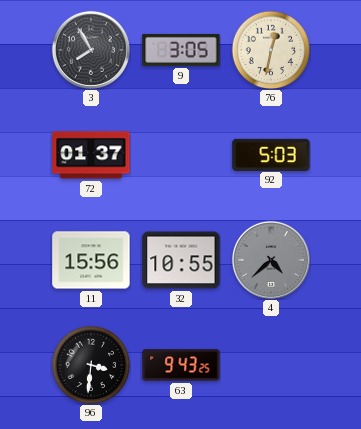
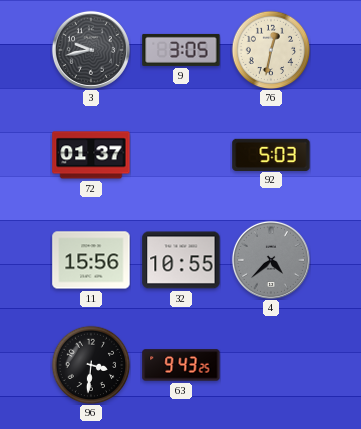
3: 7:55 -> 9:43 (91, 50)
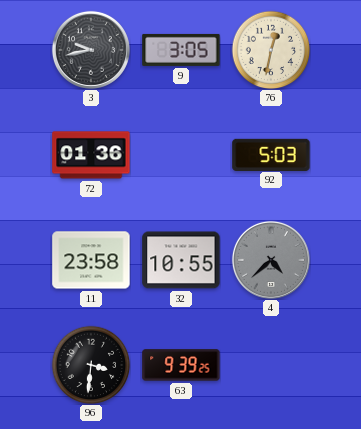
72: 01:37 -> 01:36 (91, 155)
11: 15:56 -> 23:58 (91, 260)
63: 9:43 -> 9:39 (181, 365)
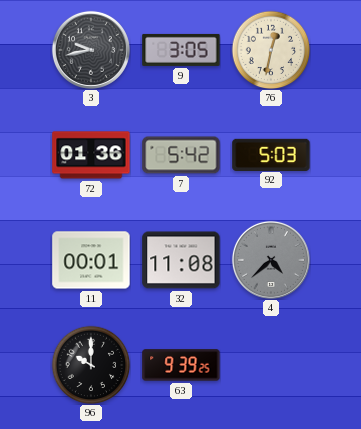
7: none -> 5:42 (181, 155)
11: 23:58 -> 00:01 (91, 260)
32: 10:55 -> 11:08 (181, 260)
96: 3:31 -> 10:00 (91, 365)
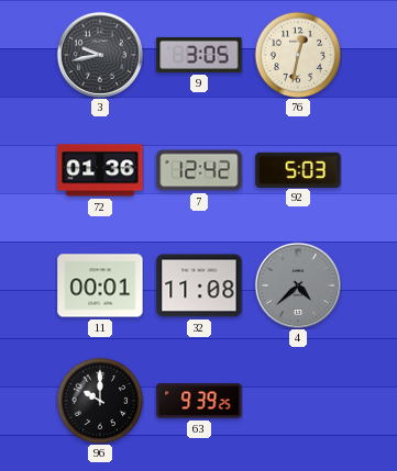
7: 5:42 -> 12:42 (199, 170)
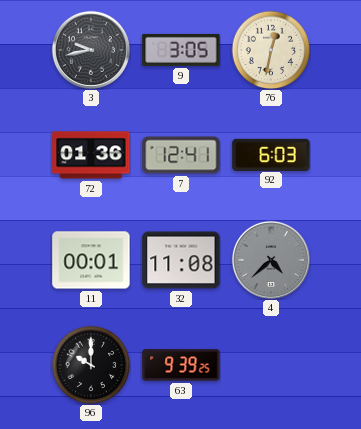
7: 12:42 -> 12:41 (181, 155)
92: 5:03 -> 6:03 (271, 154)
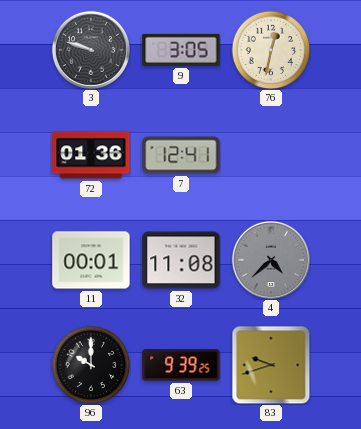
3: 9:43 -> 9:48 (91, 50)
92: 6:03 -> none (271, 154)
83: none -> 9:42 (271, 365)
